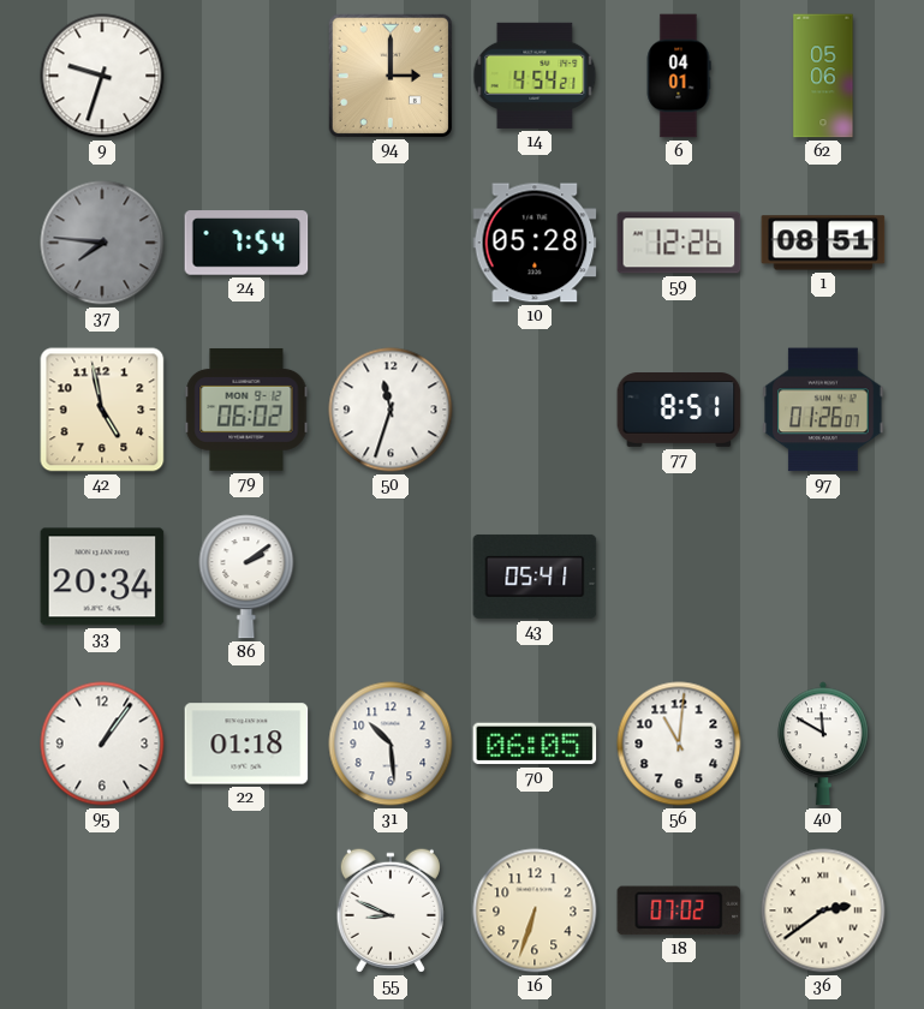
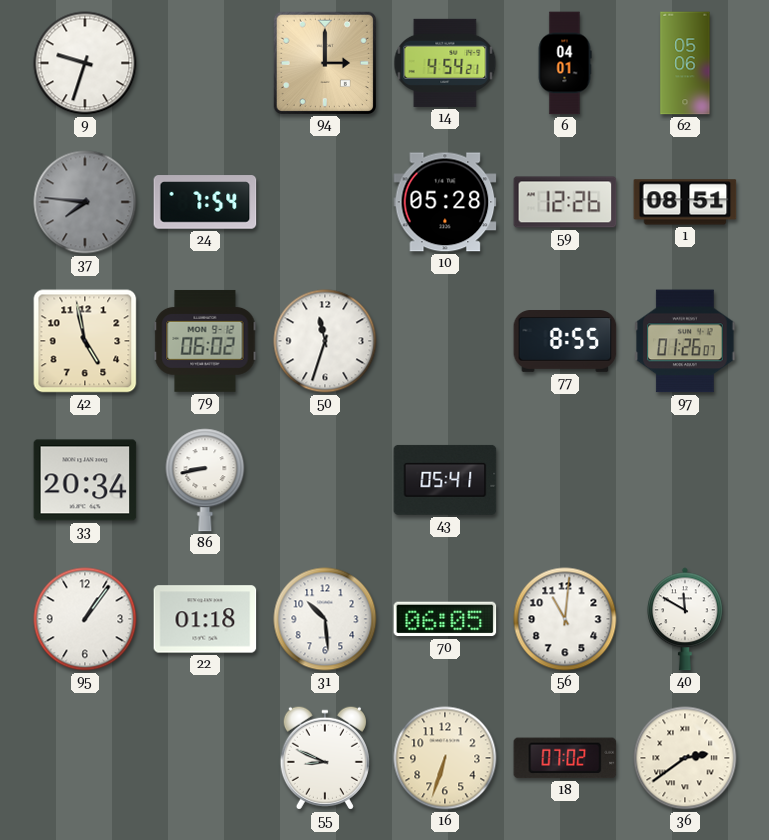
77: 8:51 -> 8:55 (565, 342)
86: 2:09 -> 8:43 (205, 480)
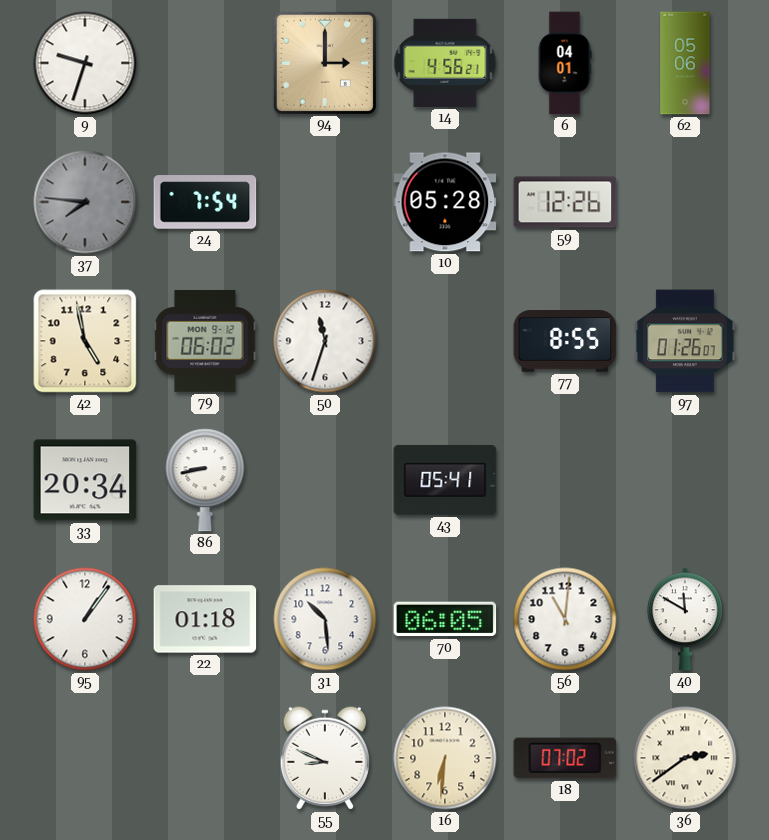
14: 4:54 -> 4:56 (445, 63)
1: 08:51 -> none (685, 202)
16: 6:33 -> 6:31 (445, 758)
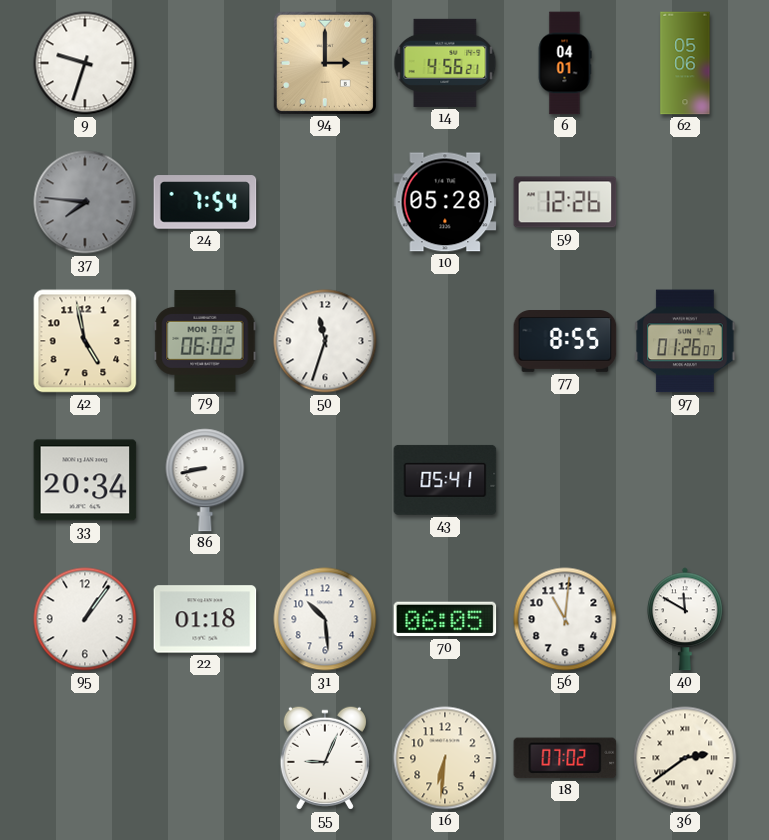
55: 8:49 -> 9:04 (325, 758)
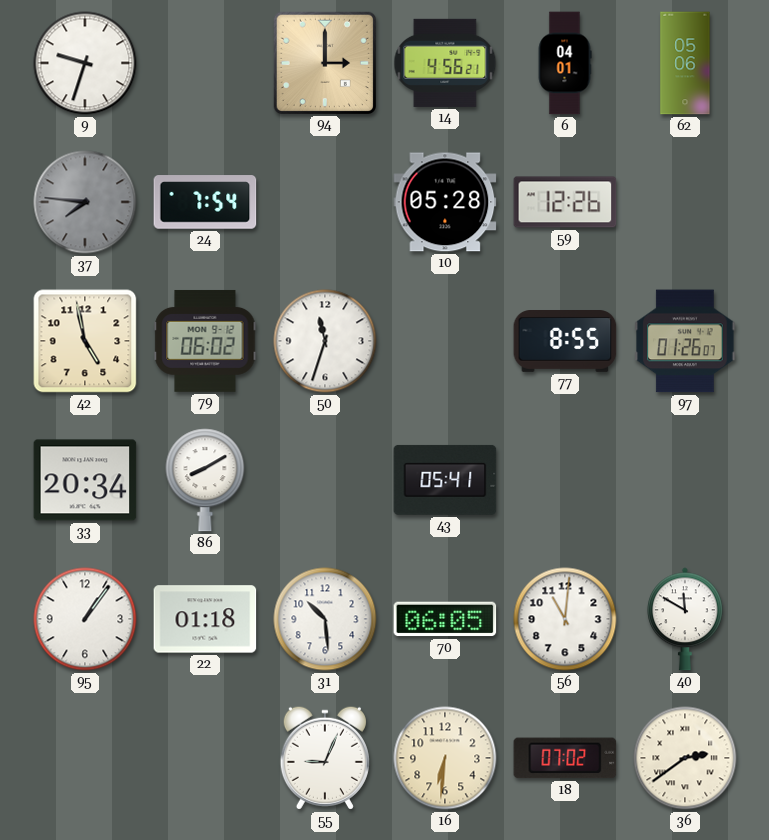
86: 8:43 -> 8:10 (205, 480)
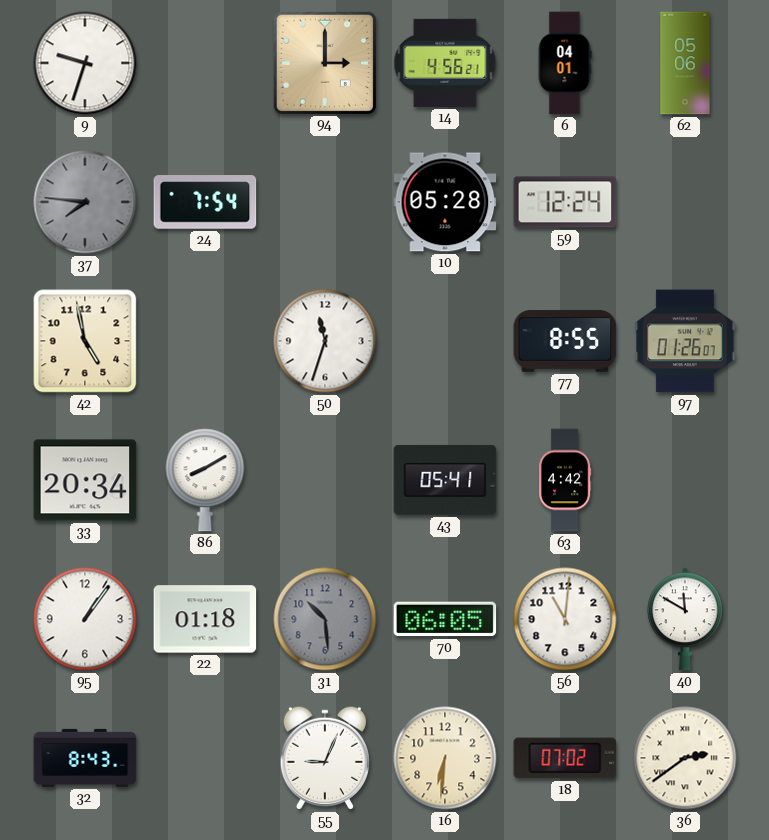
59: 12:26 -> 12:24 (565, 202)
79: 06:02 -> none (205, 341)
63: none -> 4:42 (565, 480)
31 dial: white -> grey (325, 619)
32: none -> 8:43 (85, 758)
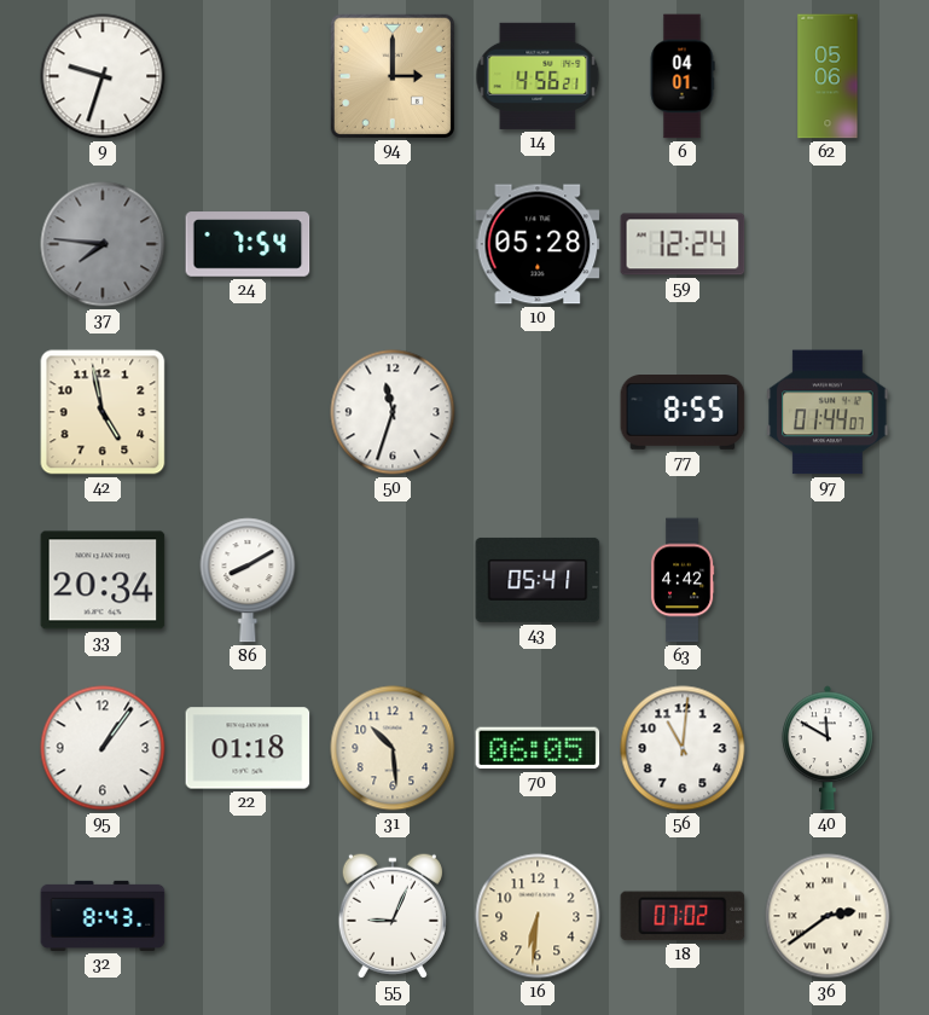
97: 01:26 -> 01:44 (828, 412)
31 dial: grey -> cream (393, 748)
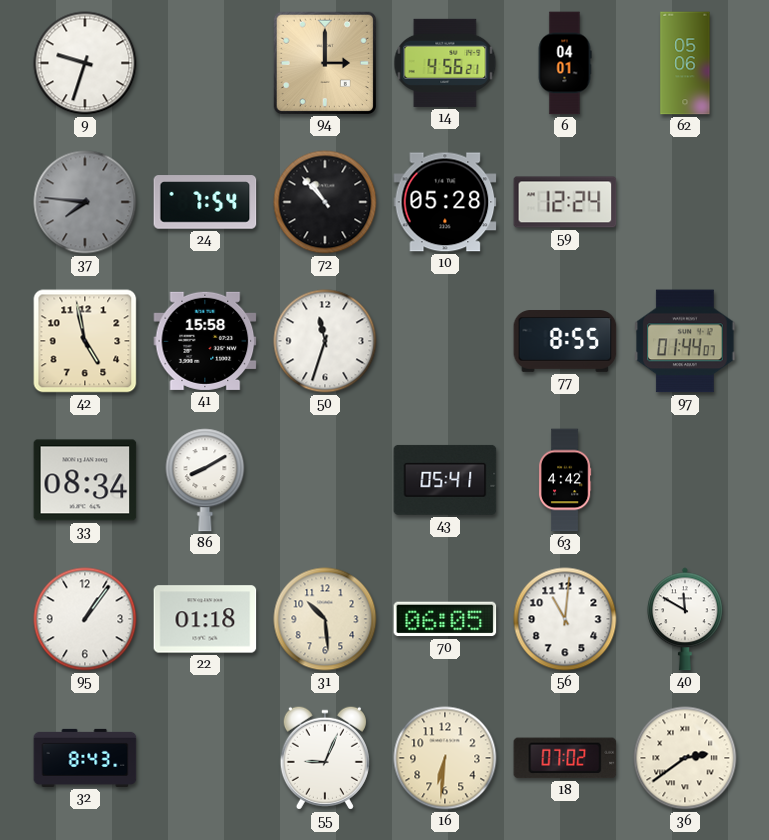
72: none -> 10:53 (325, 202)
41: none -> 15:58 (205, 341)
33: 20:34 -> 08:34 (85, 480)
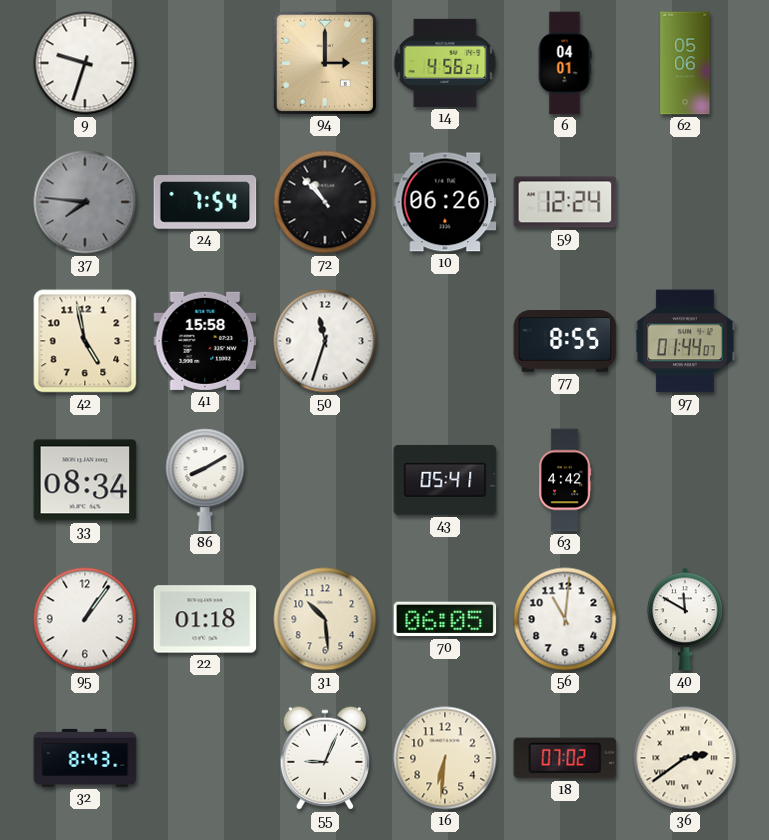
10: 05:28 -> 06:26 (445, 202)
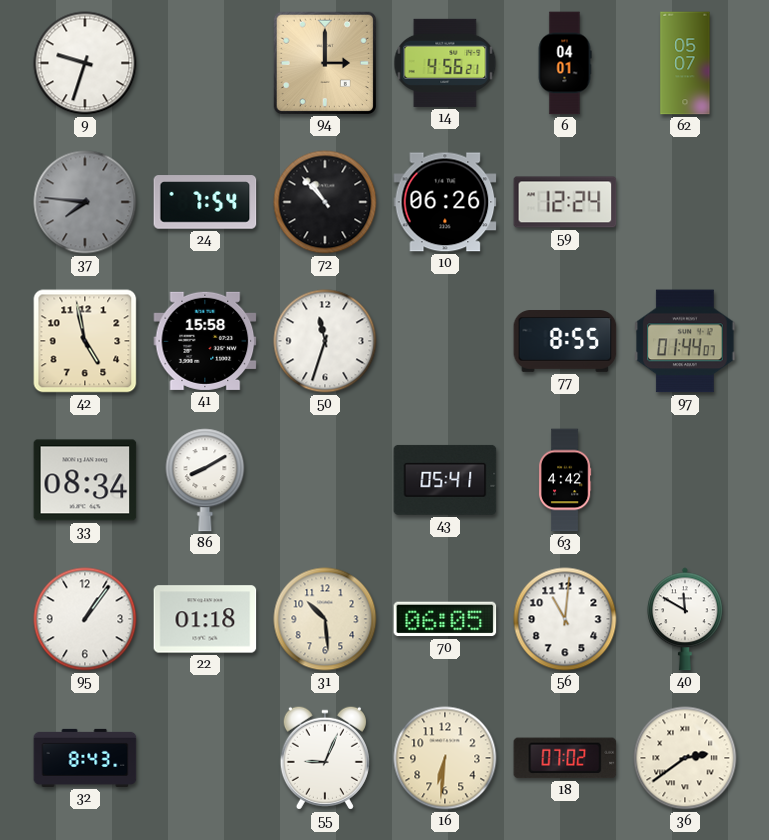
62: 05:06 -> 05:07 (685, 63)
